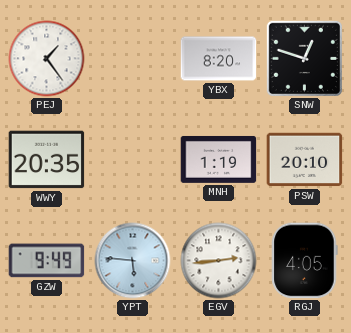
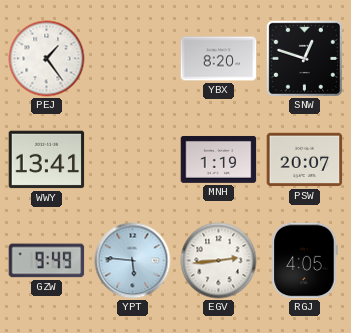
WWY: 20:35 -> 13:41 (47, 160)
PSW: 20:10 -> 20:07 (305, 160)
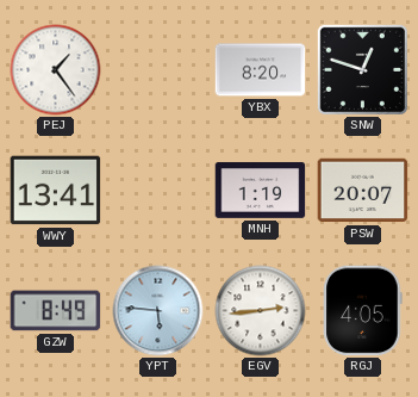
GZW: 9:49 -> 8:49 (56, 311)
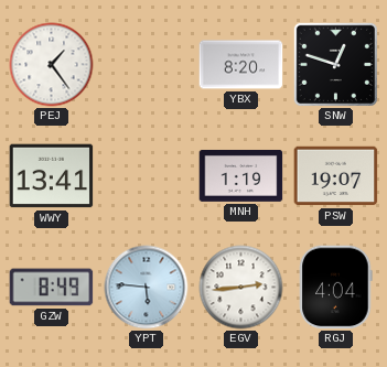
PSW: 20:07 -> 19:07 (336, 176)
RGJ: 4:05 -> 4:04 (336, 288)
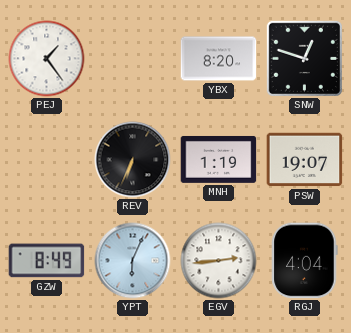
WWY: 13:41 -> none (52, 176)
REV: none -> 6:34 (133, 160)
YPT: 5:46 -> 6:04 (133, 261)
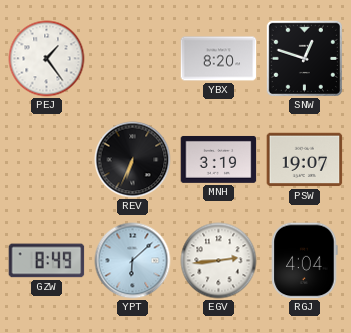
MNH: 1:19 -> 3:19 (219, 159)
YPT: 6:04 -> 6:08 (133, 261)
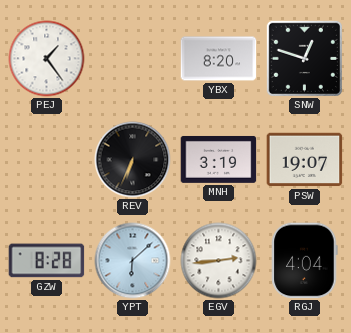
GZW: 8:49 -> 8:28 (47, 261)
